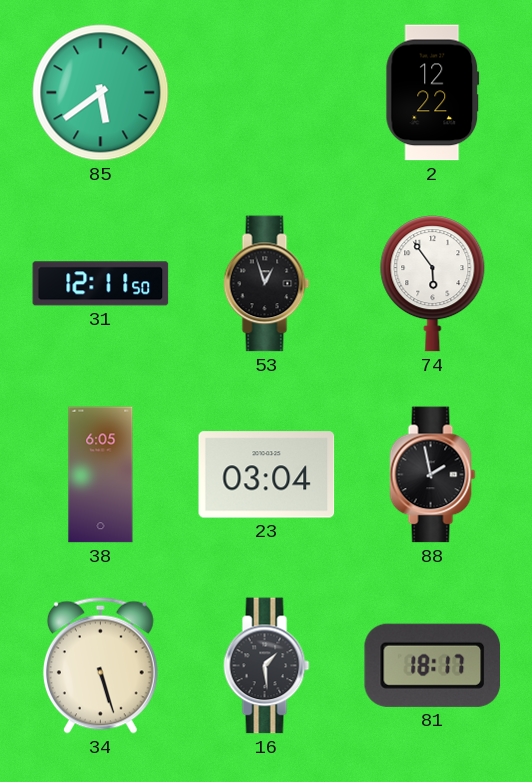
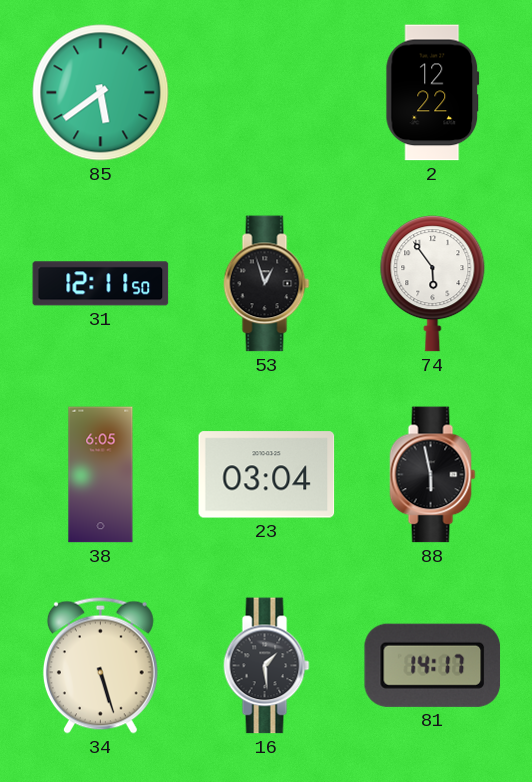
88: 1:58 -> 5:58 (433, 475)
81: 18:17 -> 14:17 (433, 665)
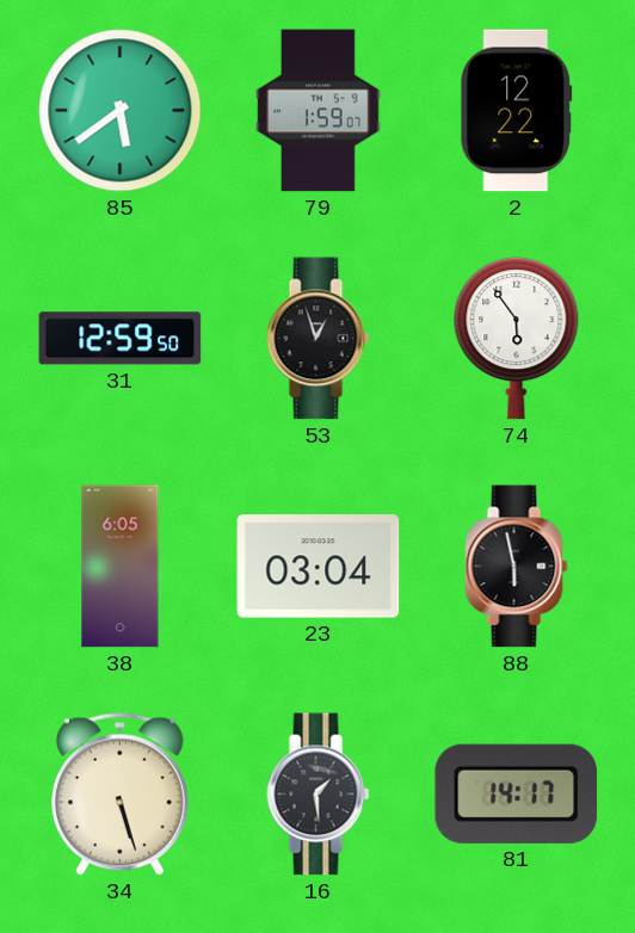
79: none -> 1:59 (319, 111)
31: 12:11 -> 12:59 (121, 339)
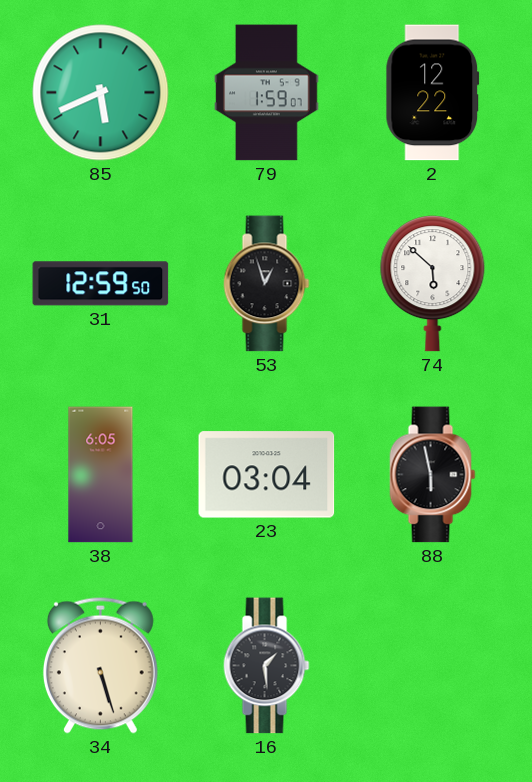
85: 5:39 -> 5:41 (101, 93)
74: 5:54 -> 5:52 (433, 284)
81: 14:17 -> none (517, 793)
